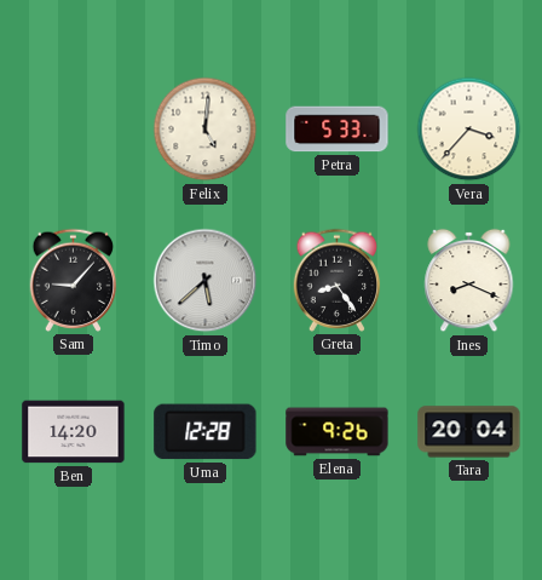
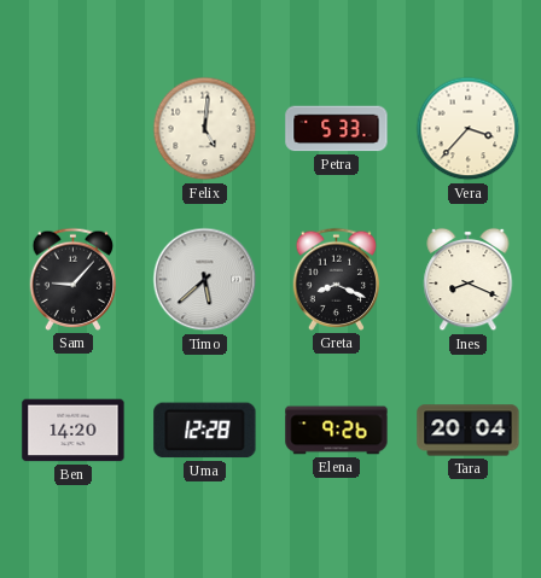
Greta: 8:24 -> 8:19 (337, 279)
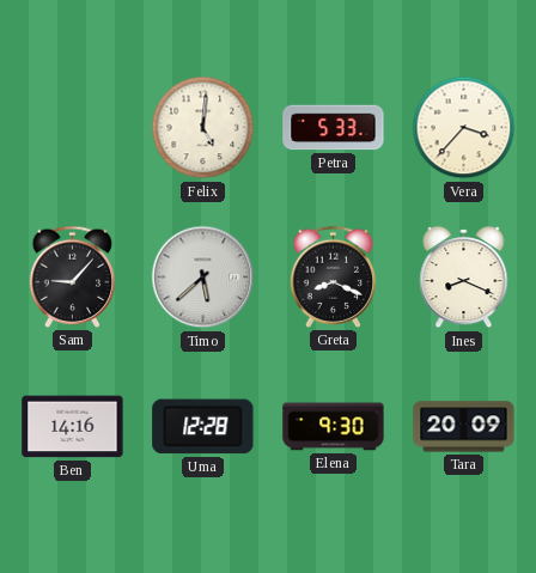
Ben: 14:20 -> 14:16 (73, 427)
Elena: 9:26 -> 9:30 (334, 427)
Tara: 20:04 -> 20:09 (464, 427)
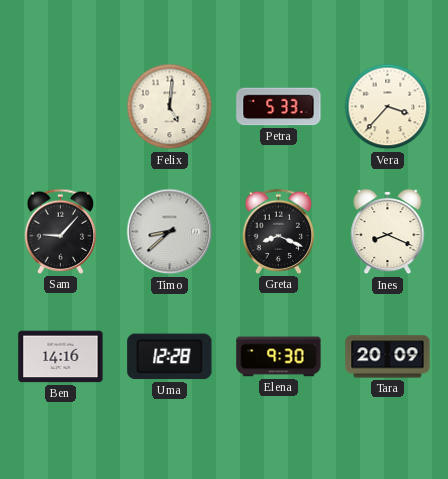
Timo: 5:38 -> 8:38 (170, 232)
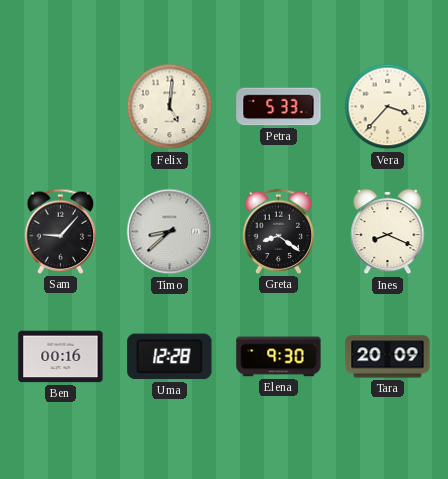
Greta: 8:19 -> 8:21 (279, 231)
Ben: 14:16 -> 00:16 (61, 357)
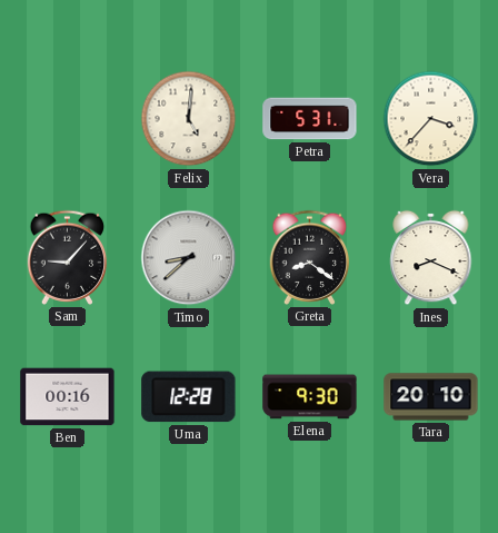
Petra: 5:33 -> 5:31 (310, 119)
Tara: 20:09 -> 20:10 (431, 397)
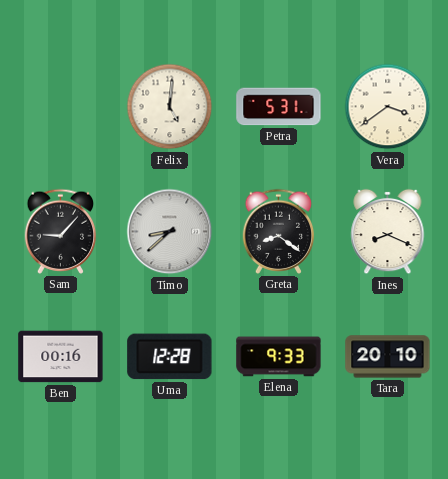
Vera: 3:37 -> 3:39 (388, 107)
Elena: 9:30 -> 9:33 (279, 357)
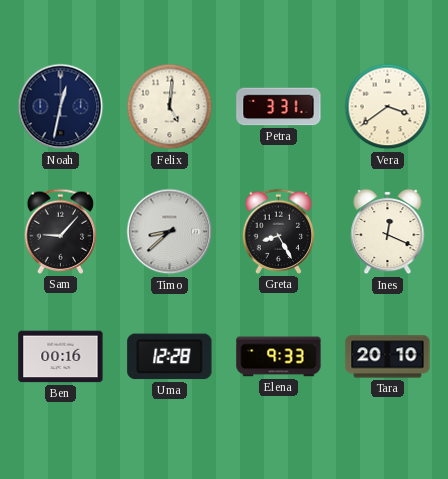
Noah: none -> 12:32 (61, 107)
Petra: 5:31 -> 3:31 (279, 107)
Greta: 8:21 -> 8:25 (279, 231)
Ines: 8:19 -> 12:19 (388, 232)
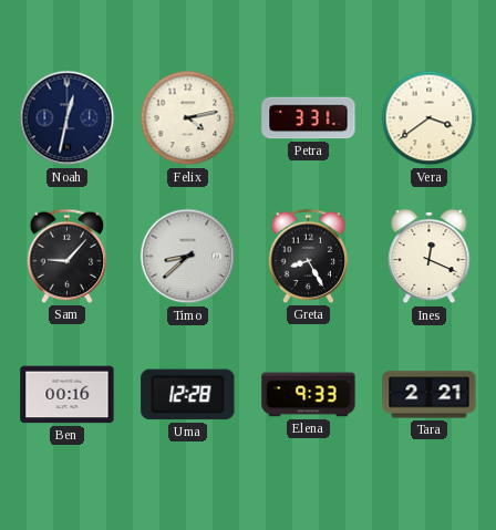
Felix: 5:01 -> 4:13 (188, 118)
Tara: 20:10 -> 2:21 (430, 395)
